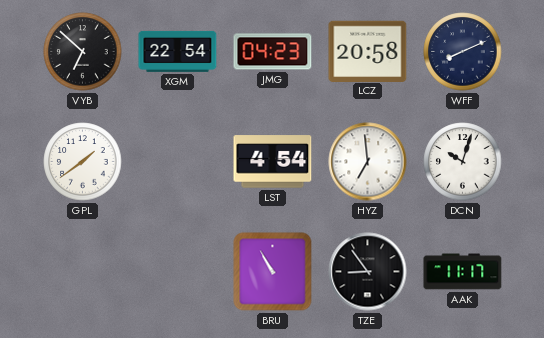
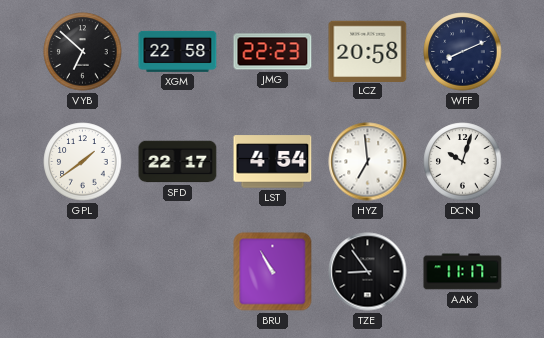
XGM: 22:54 -> 22:58 (178, 51)
JMG: 04:23 -> 22:23 (273, 52)
SFD: none -> 22:17 (178, 162)
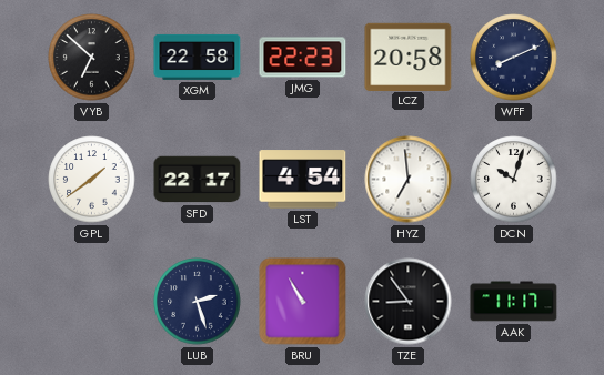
LUB: none -> 2:27 (198, 302)
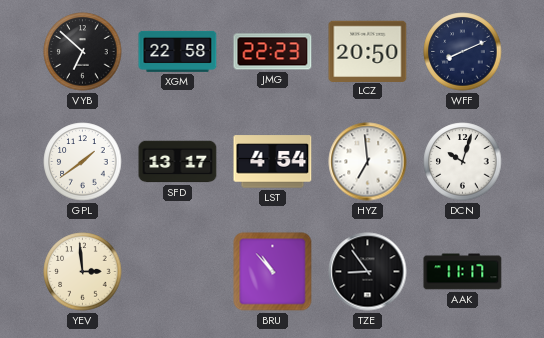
LCZ: 20:58 -> 20:50 (368, 51)
SFD: 22:17 -> 13:17 (178, 162)
YEV: none -> 2:59 (83, 272)
LUB: 2:27 -> none (198, 302)
BRU: 10:55 -> 10:53 (273, 272)
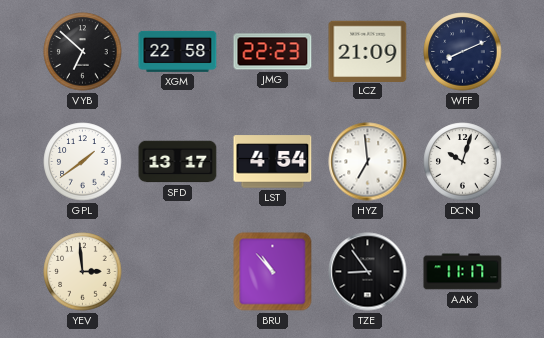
LCZ: 20:50 -> 21:09 (368, 51)
